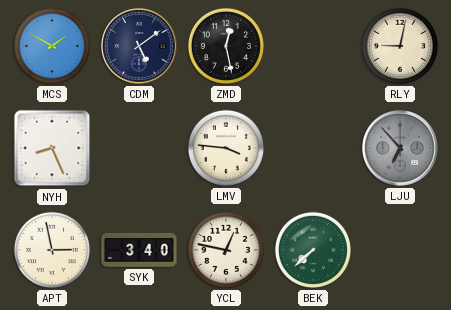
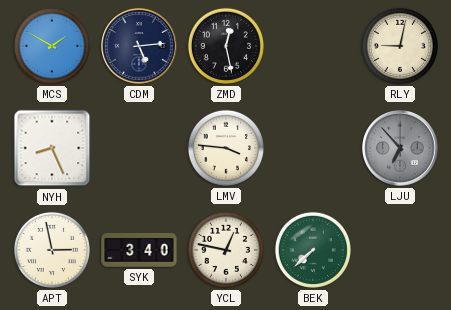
CDM: 5:09 -> 5:14 (140, 47)
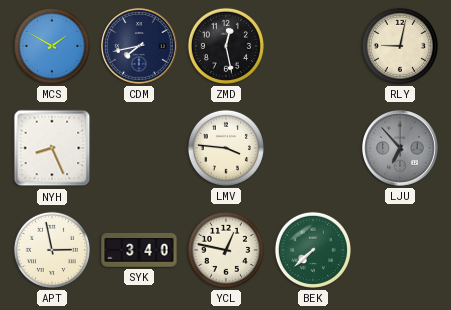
CDM: 5:14 -> 7:43 (140, 47)
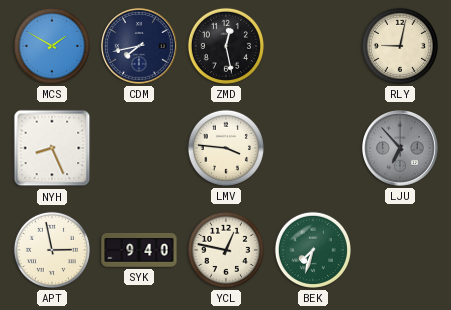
SYK: 3:40 -> 9:40 (139, 250)
BEK: 7:38 -> 7:33 (313, 250)
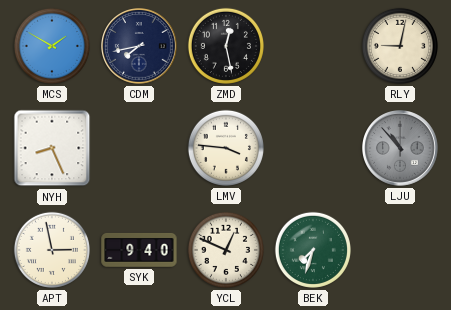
LJU: 6:53 -> 10:53 (401, 149)
YCL: 12:47 -> 12:49 (226, 250)
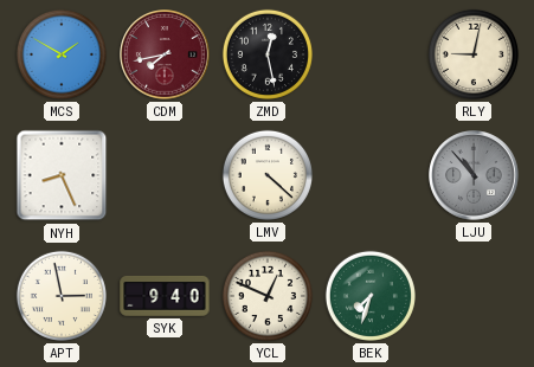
CDM dial: navy -> burgundy (166, 56)
LMV: 3:46 -> 4:22 (268, 175)
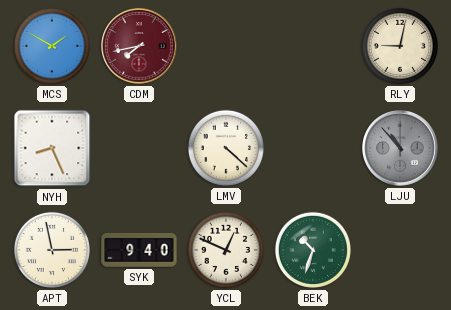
ZMD: 12:28 -> none (268, 54)
BEK: 7:33 -> 10:33 (313, 250)
